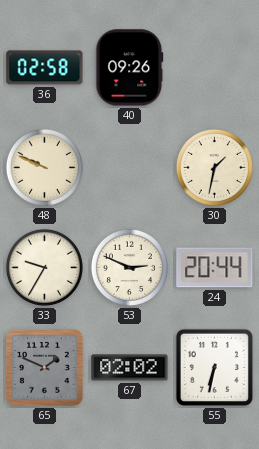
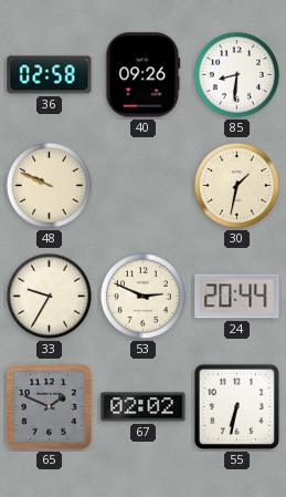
85: none -> 8:31 (236, 74)
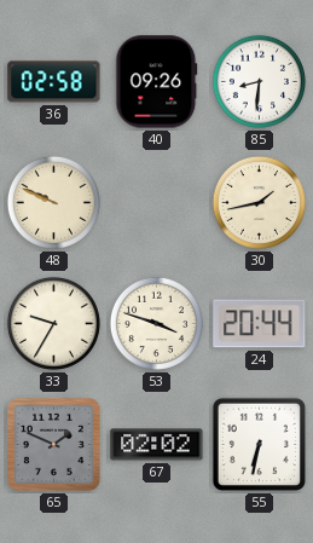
30: 1:32 -> 1:43 (259, 202)
53: 2:49 -> 3:48 (156, 323)
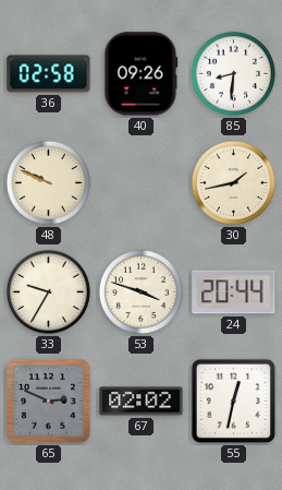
65: 1:49 -> 2:49 (49, 402)
55: 6:32 -> 12:32 (233, 401)
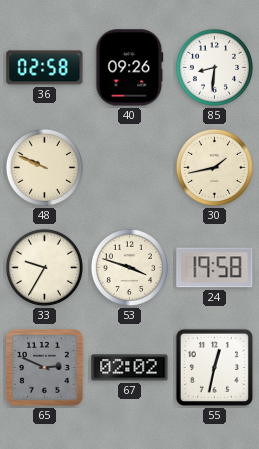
24: 20:44 -> 19:58 (215, 268)
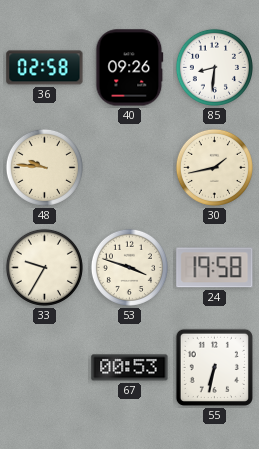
48: 9:49 -> 9:46 (44, 167)
65: 2:49 -> none (45, 368)
67: 02:02 -> 00:53 (130, 368)
55: 12:32 -> 6:32 (214, 367)
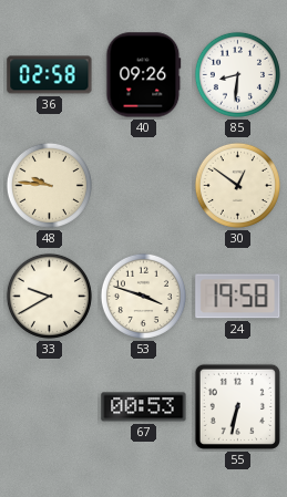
30: 1:43 -> 12:51 (237, 185)
33: 9:35 -> 9:40 (49, 296)
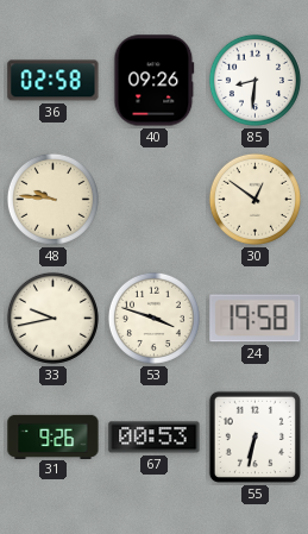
33: 9:40 -> 9:43 (52, 318)
31: none -> 9:26 (54, 436)
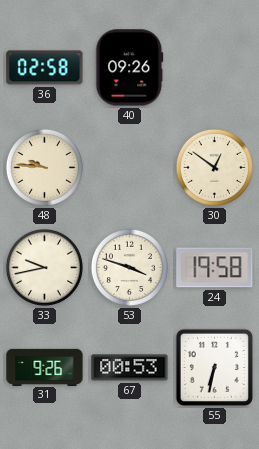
85: 8:31 -> none (254, 80)
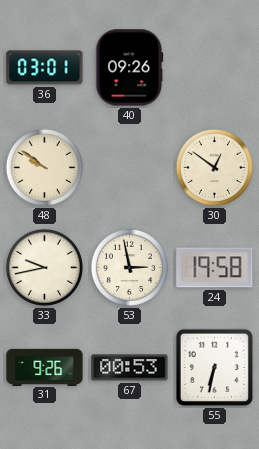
36: 02:58 -> 03:01 (45, 68)
48: 9:46 -> 9:51 (44, 167)
53: 3:48 -> 2:58 (129, 267)
